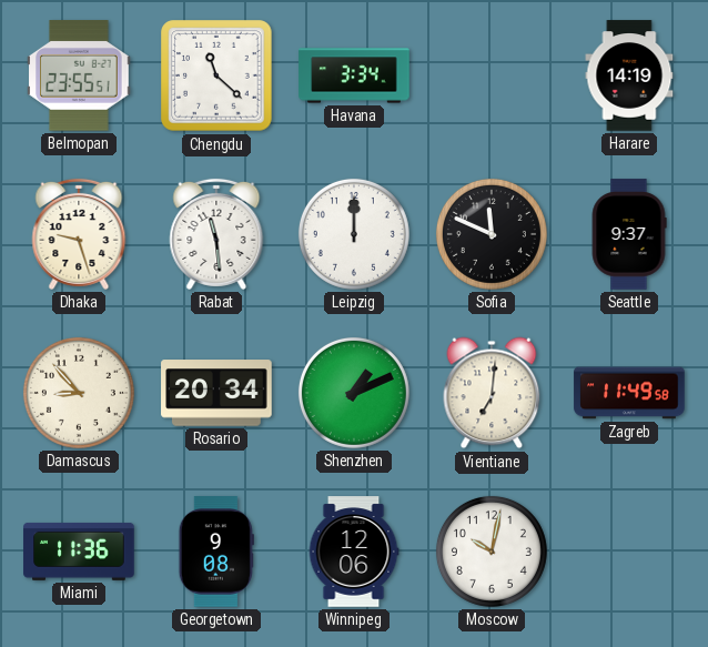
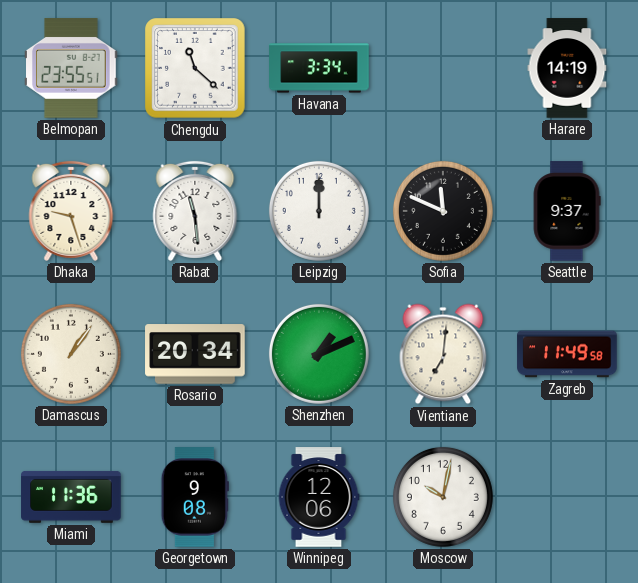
Damascus: 8:53 -> 1:06 (71, 354)
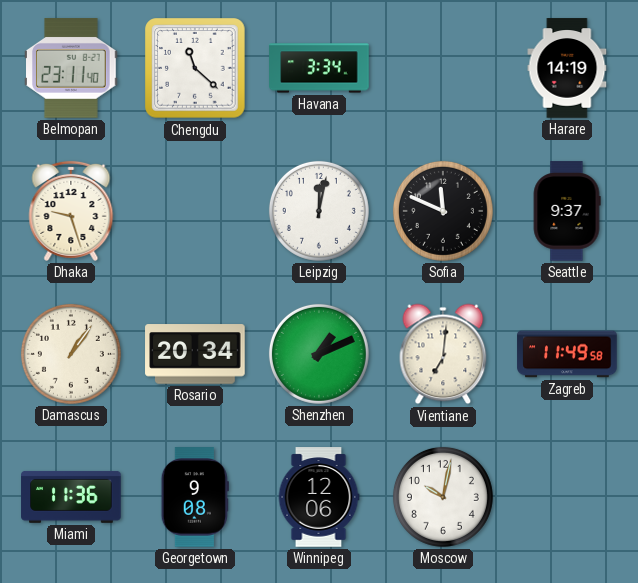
Belmopan: 23:55 -> 23:11 (71, 68)
Rabat: 11:29 -> none (195, 211)
Leipzig: 12:00 -> 12:02 (319, 211)
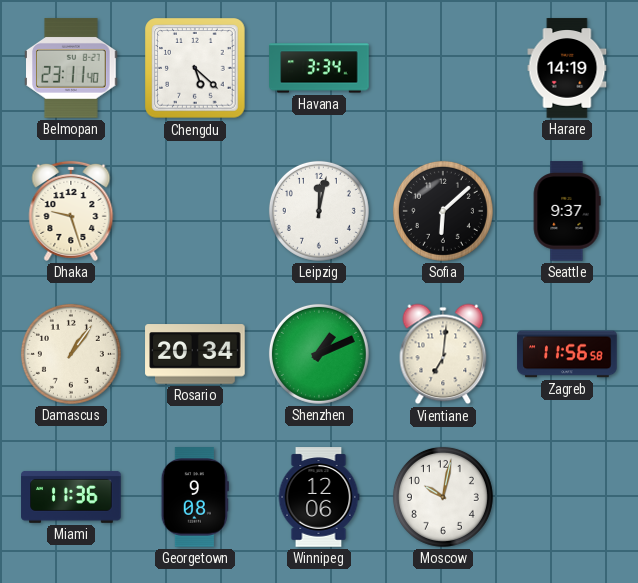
Chengdu: 11:22 -> 5:22 (195, 68)
Sofia: 11:49 -> 6:08 (443, 211)
Zagreb: 11:49 -> 11:56 (567, 354)
